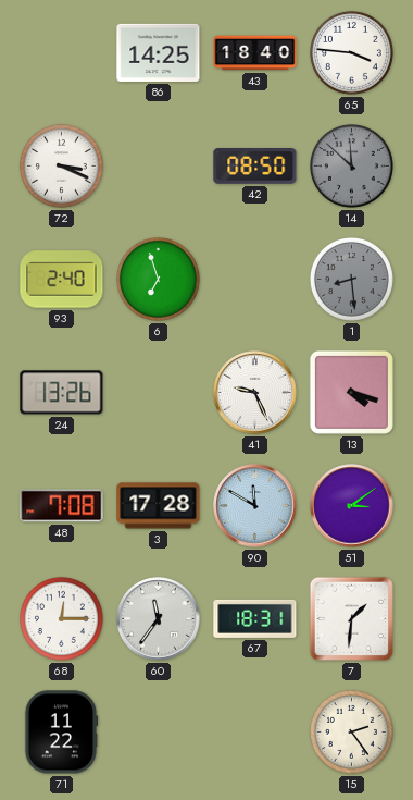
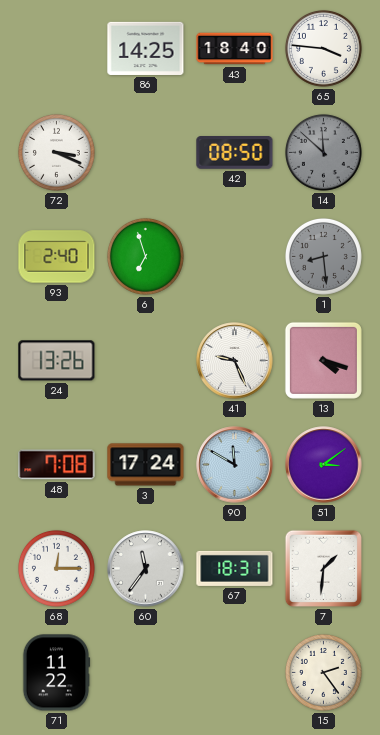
3: 17:28 -> 17:24 (146, 465)
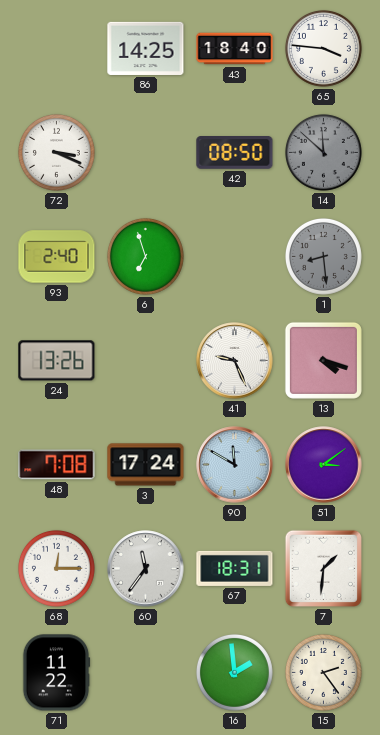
16: none -> 1:59 (234, 672)
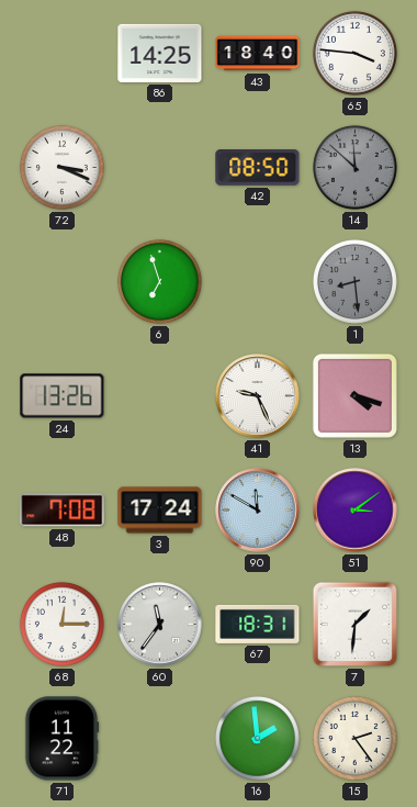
93: 2:40 -> none (57, 257)
